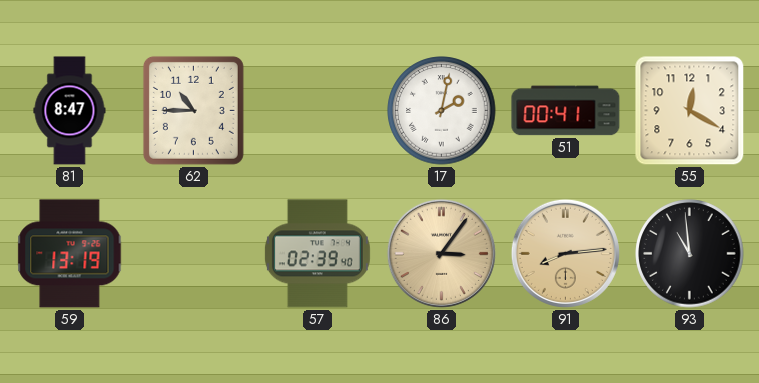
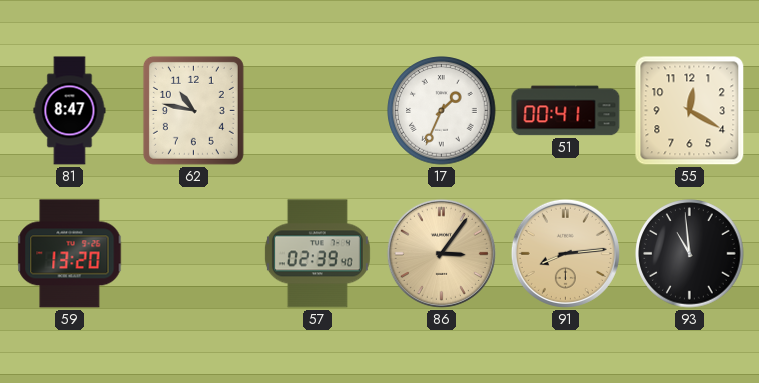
62: 10:45 -> 10:47 (193, 110)
17: 2:02 -> 1:34 (442, 111)
59: 13:19 -> 13:20 (70, 254)
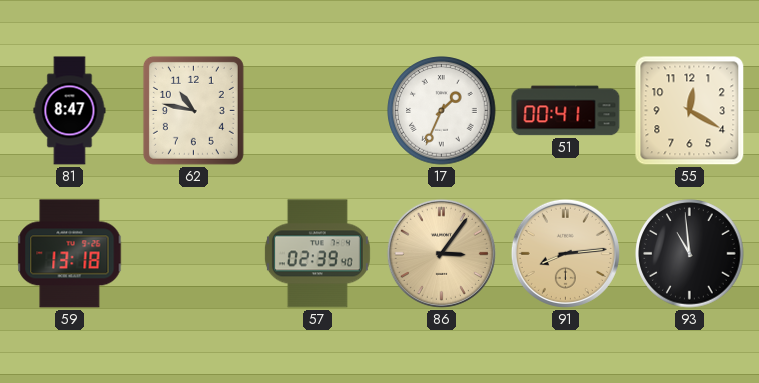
59: 13:20 -> 13:18 (70, 254)
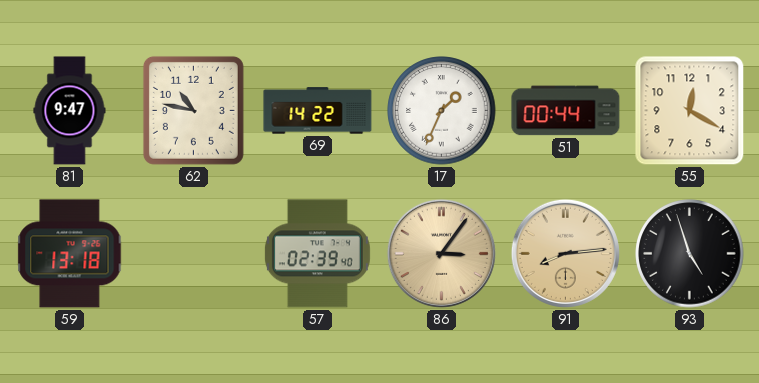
81: 8:47 -> 9:47 (70, 111)
69: none -> 14:22 (318, 111)
51: 00:41 -> 00:44 (566, 111)
93: 10:59 -> 4:57 (690, 254)
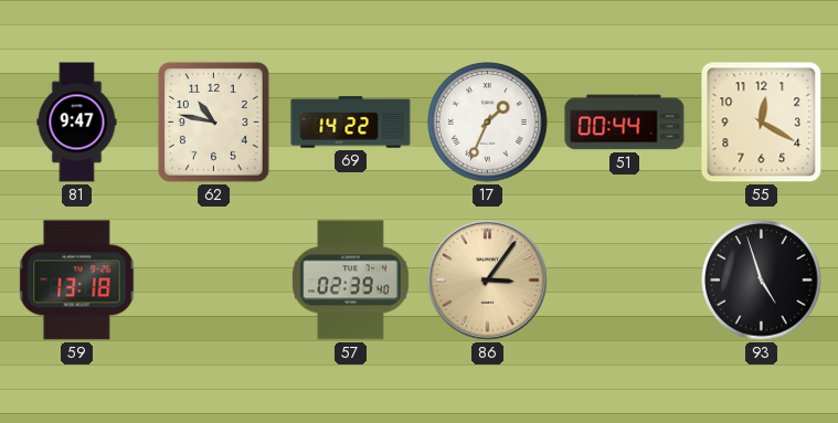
91: 8:14 -> none (565, 253)
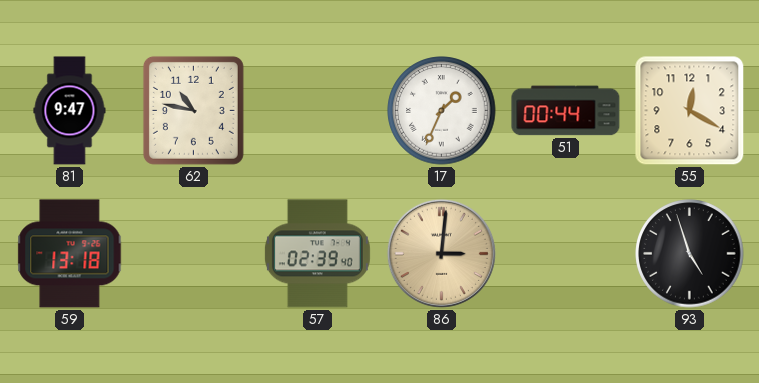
69: 14:22 -> none (351, 123)
86: 3:06 -> 3:01 (441, 253)
